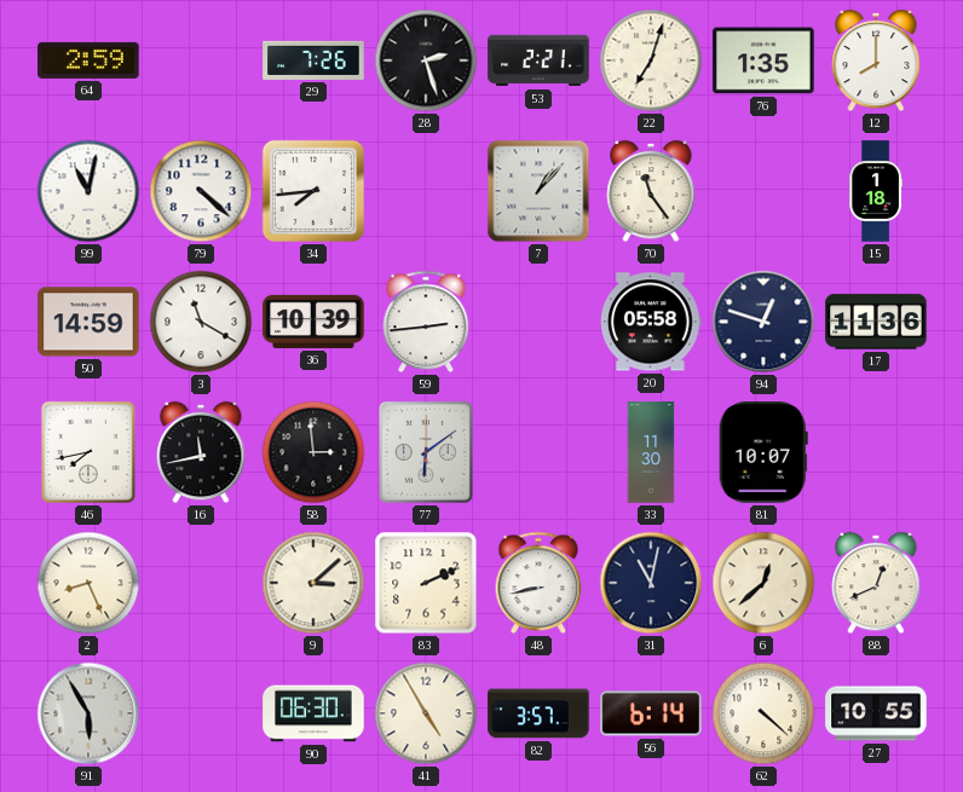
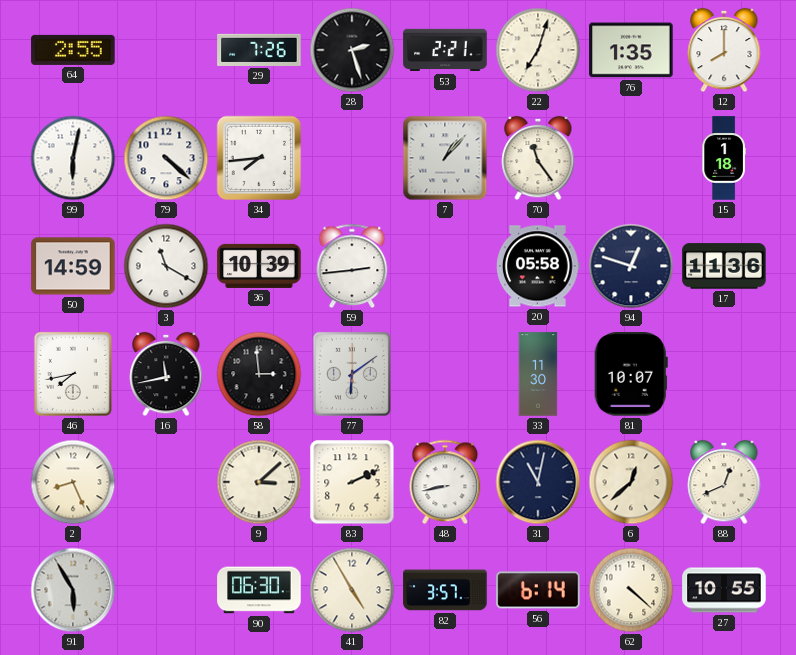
64: 2:59 -> 2:55 (73, 50)
99: 11:02 -> 6:02 (73, 158)
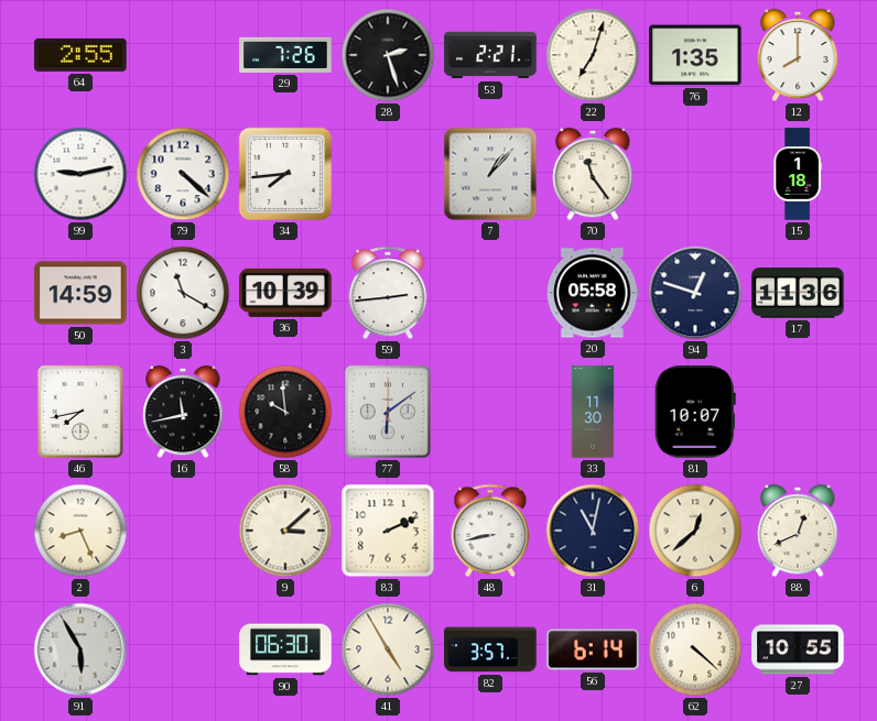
99: 6:02 -> 9:13 (80, 174)
58: 2:59 -> 9:59 (285, 412)
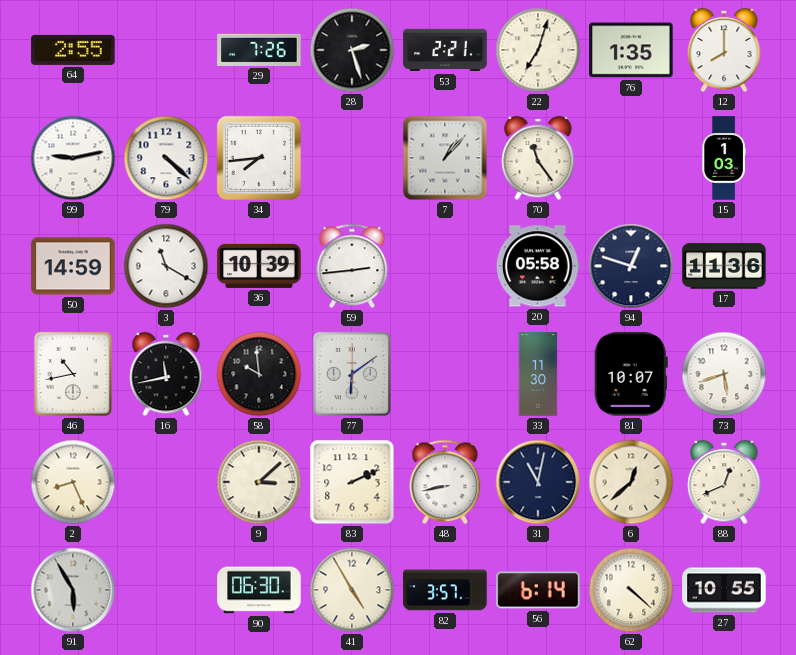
15: 1:18 -> 1:03 (724, 158)
46: 7:43 -> 10:43 (73, 374)
73: none -> 5:42 (724, 374)
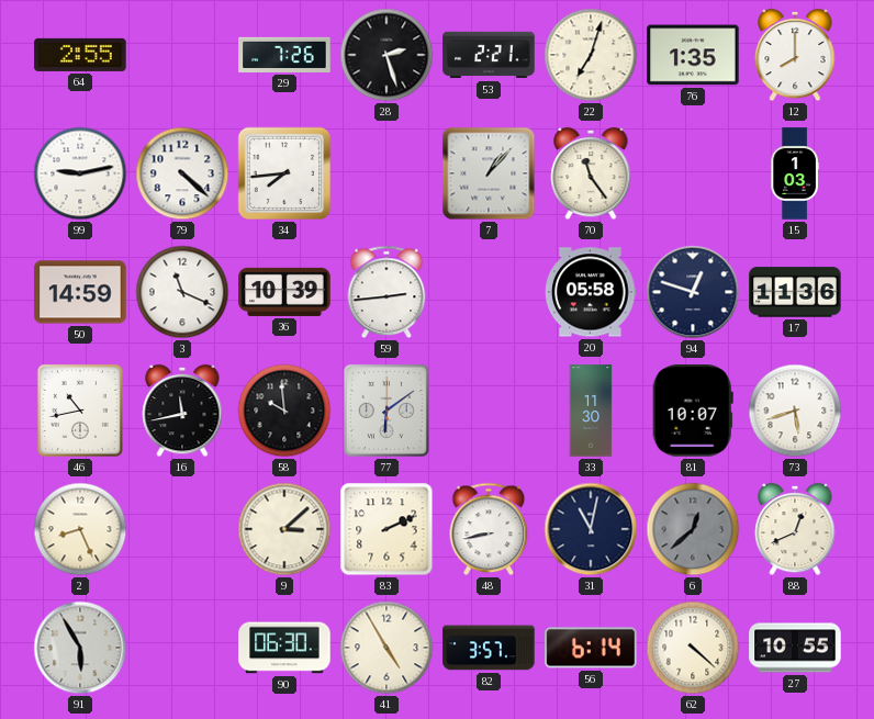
3: 11:20 -> 11:19 (182, 292)
6 dial: cream -> grey (693, 529)
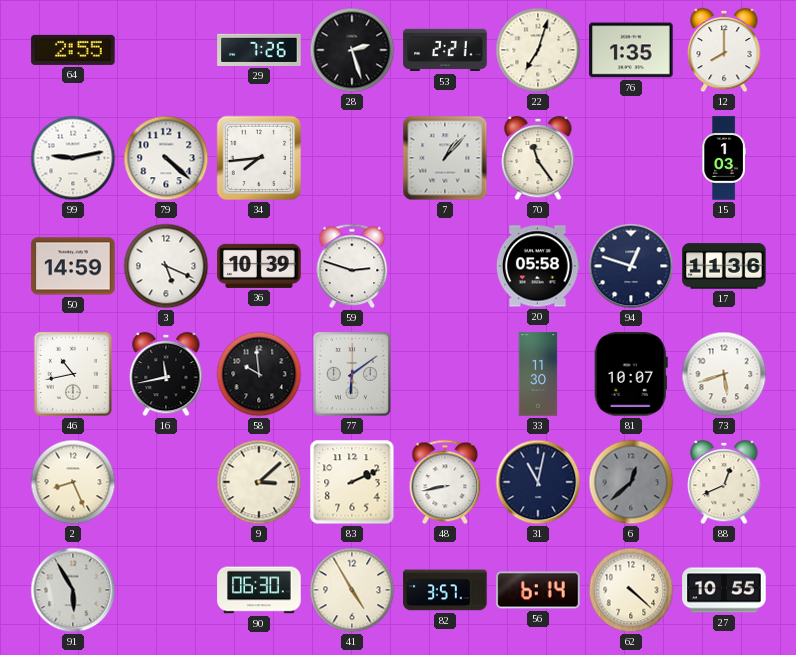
3: 11:19 -> 5:19 (166, 266)
59: 2:44 -> 2:48 (352, 266)
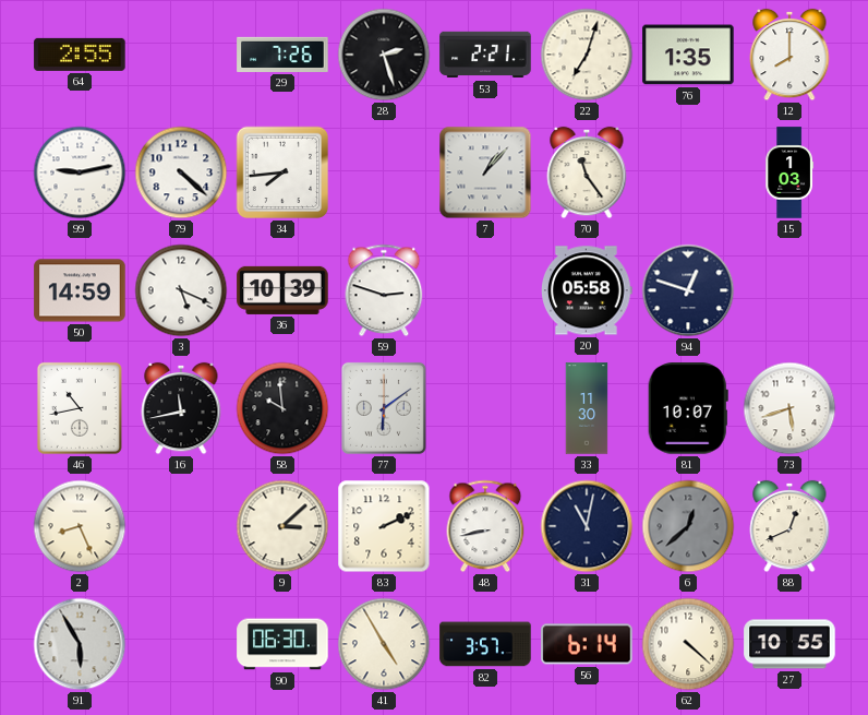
17: 11:36 -> none (724, 266)
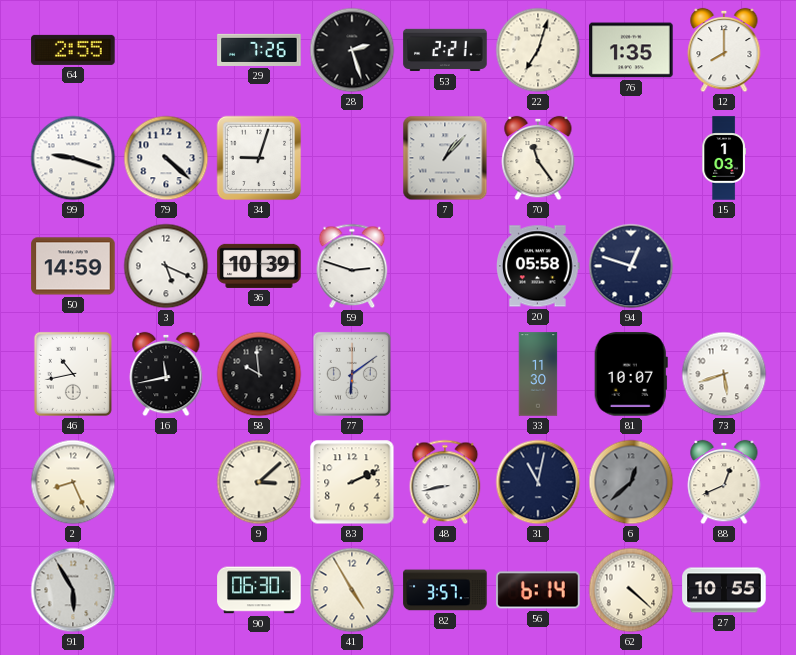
99: 9:13 -> 9:18 (73, 158)
34: 7:44 -> 9:03 (259, 158)
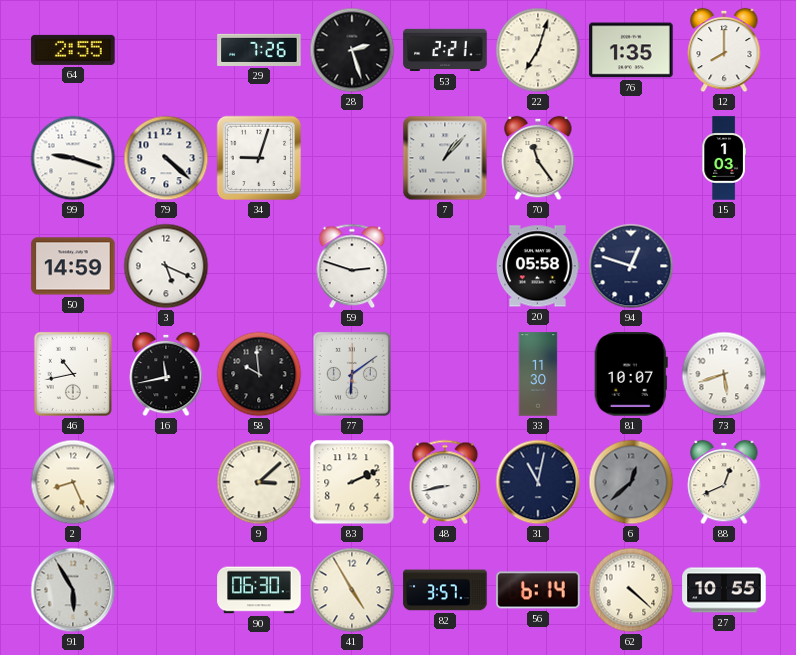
36: 10:39 -> none (259, 266)
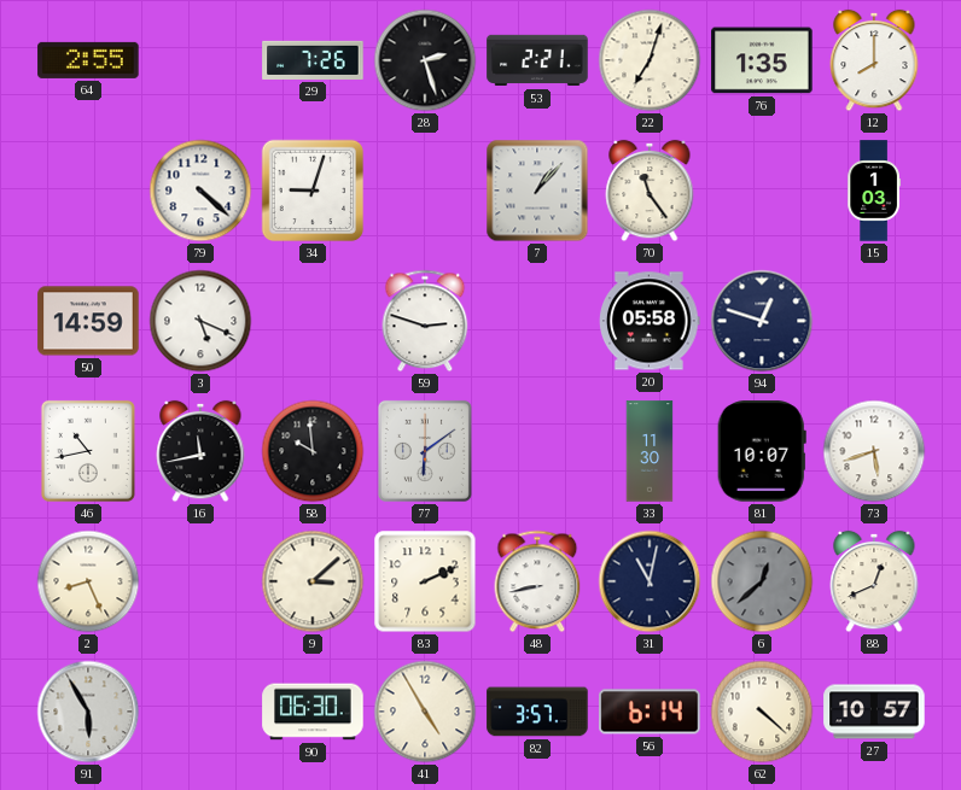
99: 9:18 -> none (73, 158)
27: 10:55 -> 10:57 (874, 712)
